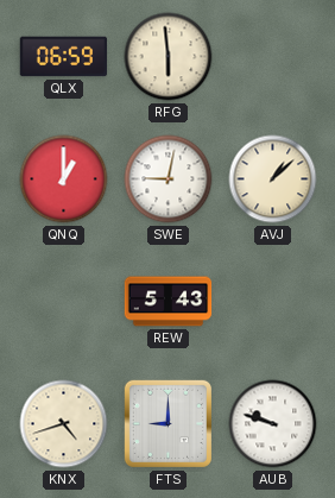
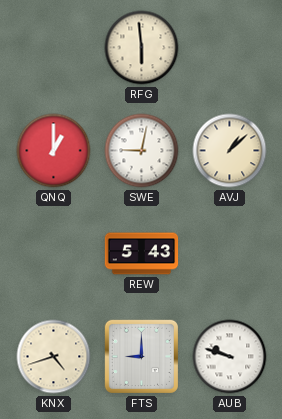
QLX: 06:59 -> none (64, 57)
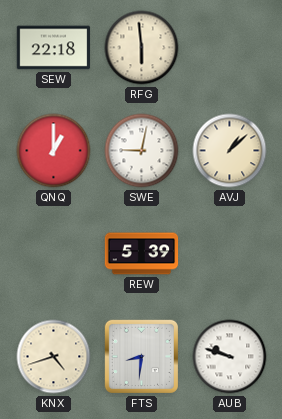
SEW: none -> 22:18 (54, 48)
REW: 5:43 -> 5:39 (142, 254)
FTS: 9:00 -> 8:31 (141, 356)
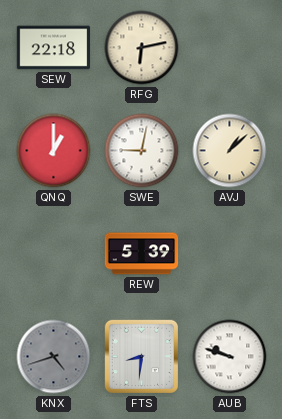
RFG: 5:59 -> 6:13 (142, 48)
KNX dial: cream -> grey (54, 357)
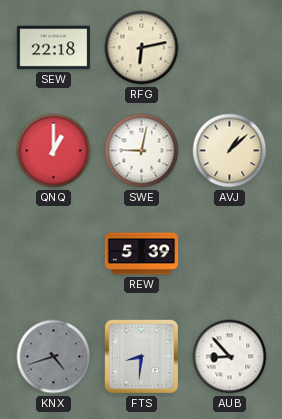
AUB: 9:48 -> 8:53 (230, 357)
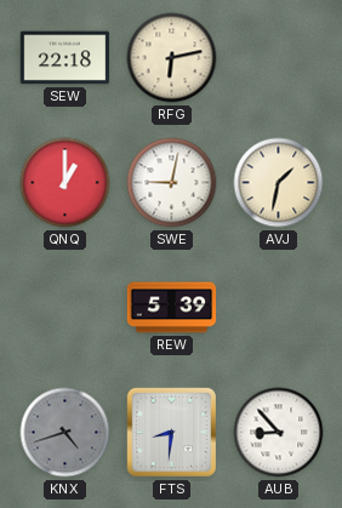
AVJ: 1:08 -> 1:32 (279, 183)
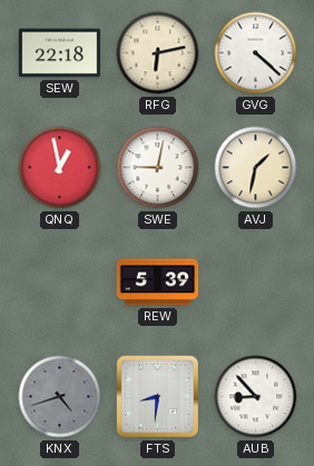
GVG: none -> 4:22 (256, 53)
QNQ: 1:00 -> 12:58 (60, 168)
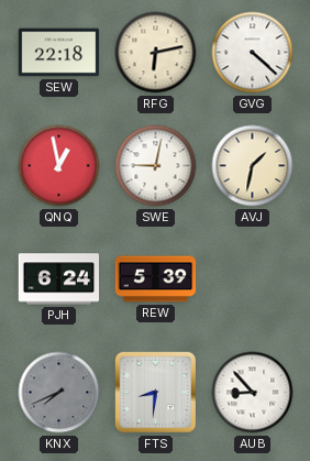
PJH: none -> 6:24 (59, 279)
KNX: 4:42 -> 7:41 (59, 393)
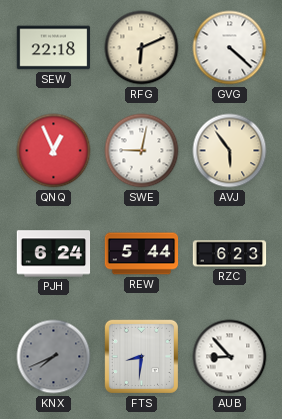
RFG: 6:13 -> 6:11 (142, 48)
QNQ: 12:58 -> 12:56 (54, 151)
AVJ: 1:32 -> 5:54 (230, 151)
REW: 5:39 -> 5:44 (142, 254)
RZC: none -> 6:23 (230, 254)
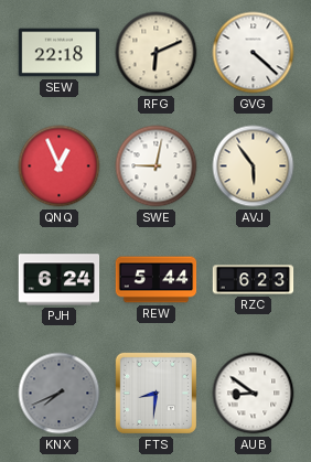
AUB: 8:53 -> 8:51 (254, 394)
